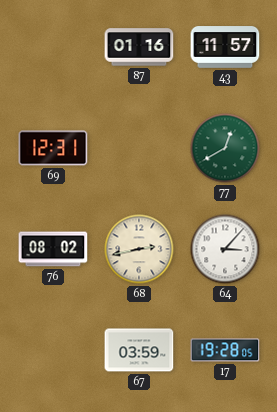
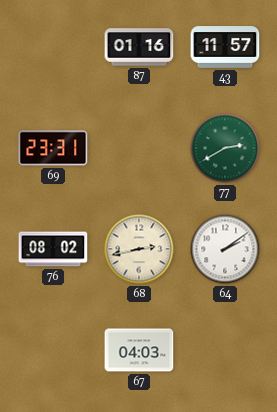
69: 12:31 -> 23:31 (53, 148)
77: 12:40 -> 2:40 (225, 148)
64: 3:07 -> 2:09 (225, 249)
67: 03:59 -> 04:03 (139, 350)
17: 19:28 -> none (225, 350)
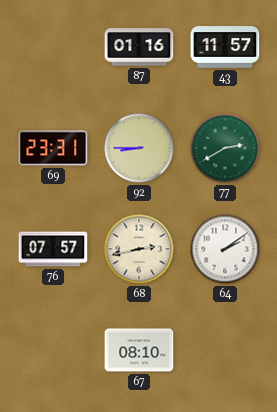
92: none -> 8:45 (139, 148)
76: 08:02 -> 07:57 (53, 249)
67: 04:03 -> 08:10 (139, 350)
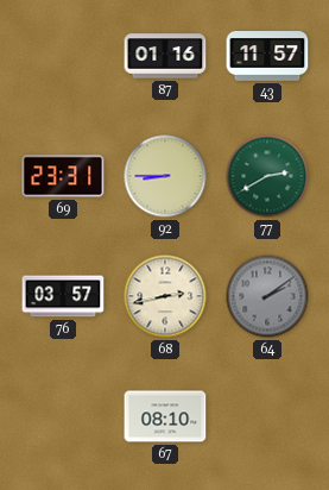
76: 07:57 -> 03:57 (63, 296)
64 dial: white -> grey (267, 296)
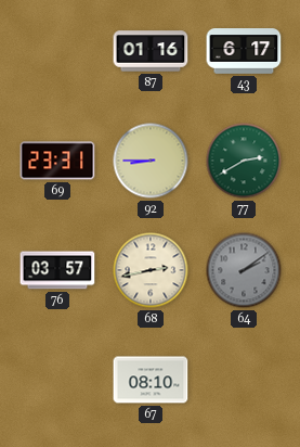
43: 11:57 -> 6:17 (244, 51)
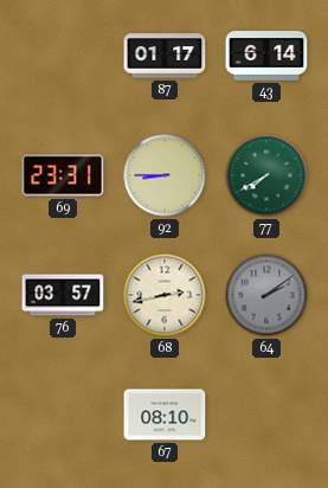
87: 01:16 -> 01:17 (165, 56)
43: 6:17 -> 6:14 (266, 56)
77: 2:40 -> 7:40 (266, 175)
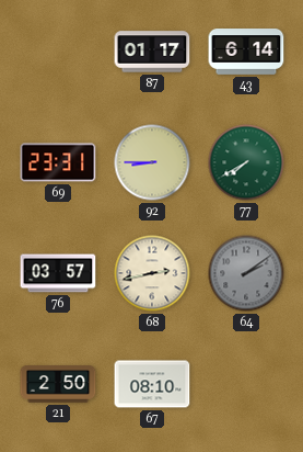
21: none -> 2:50 (58, 385)
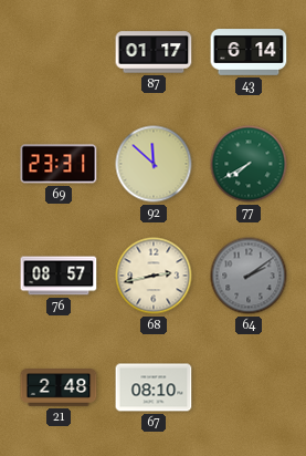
92: 8:45 -> 11:52 (154, 164)
76: 03:57 -> 08:57 (59, 276)
21: 2:50 -> 2:48 (59, 388)
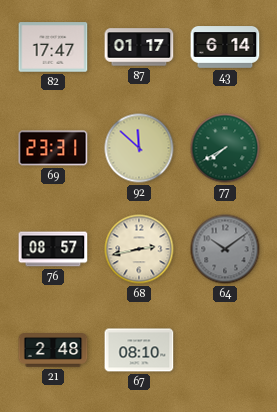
82: none -> 17:47 (53, 47)
64: 2:09 -> 10:09 (225, 249)
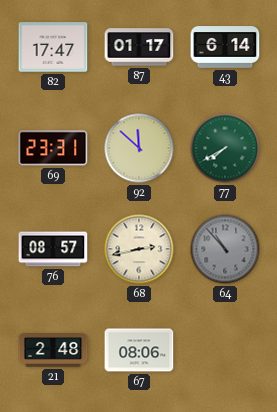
64: 10:09 -> 10:53 (225, 249)
67: 08:10 -> 08:06 (139, 350)
